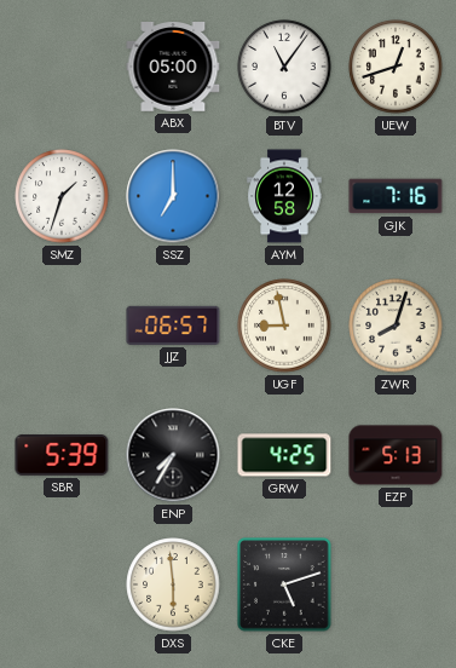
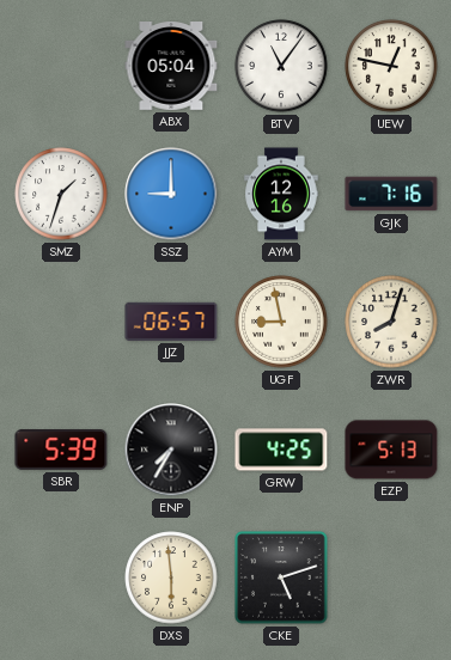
ABX: 05:00 -> 05:04 (171, 67)
UEW: 12:42 -> 12:47 (391, 66)
SSZ: 7:00 -> 9:00 (171, 194)
AYM: 12:58 -> 12:16 (281, 194)
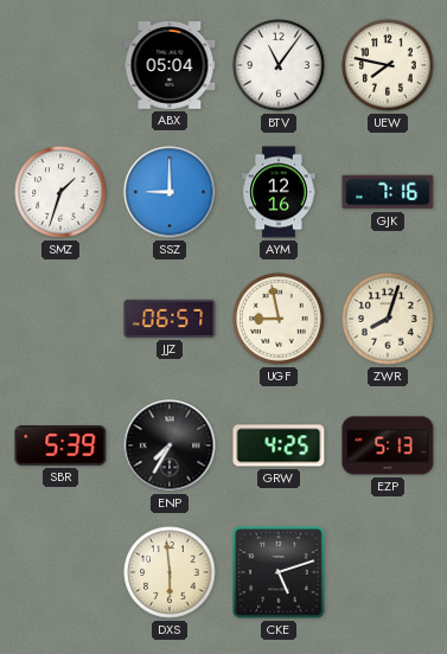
UEW: 12:47 -> 7:47 (388, 65)
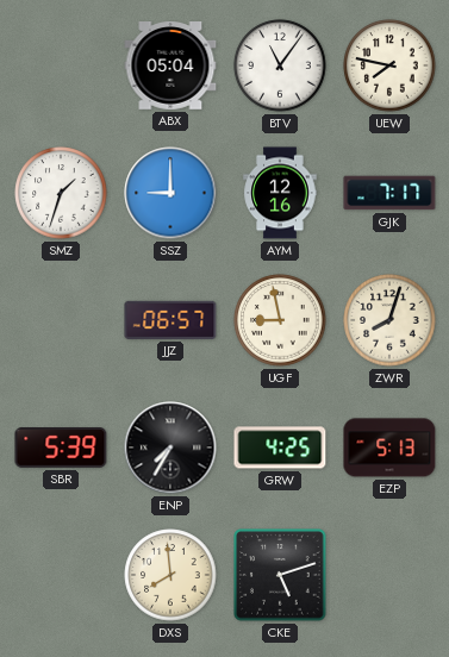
GJK: 7:16 -> 7:17 (389, 193)
DXS: 5:59 -> 7:59 (170, 575)
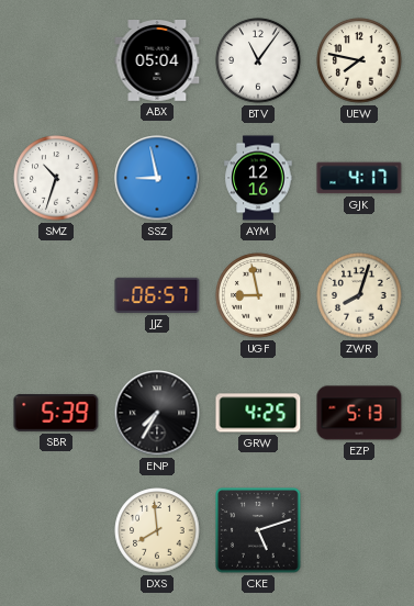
SMZ: 1:33 -> 10:33 (56, 178)
SSZ: 9:00 -> 8:58 (157, 178)
GJK: 7:17 -> 4:17 (359, 178)
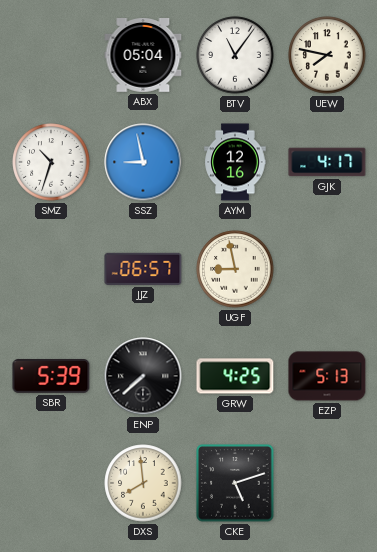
ZWR: 8:03 -> none (359, 295)
ENP: 7:35 -> 7:38 (143, 376)
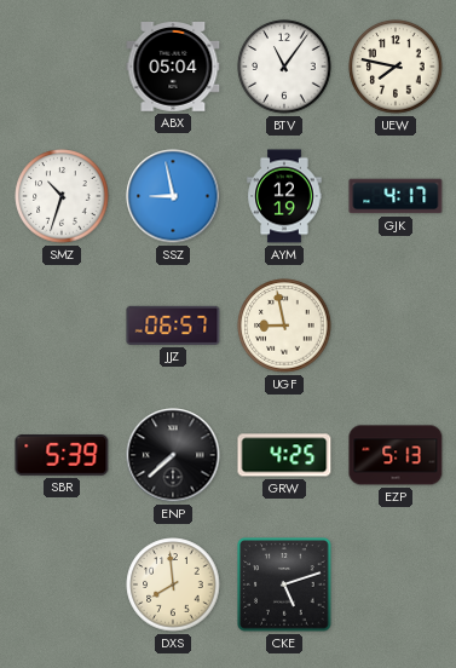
AYM: 12:16 -> 12:19 (284, 196)
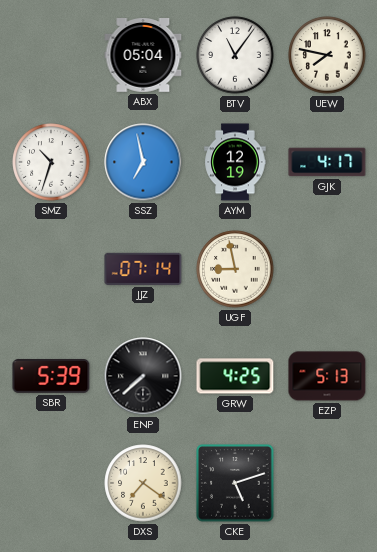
SSZ: 8:58 -> 6:58 (143, 162)
JJZ: 06:57 -> 07:14 (143, 269)
DXS: 7:59 -> 7:21 (143, 483)
